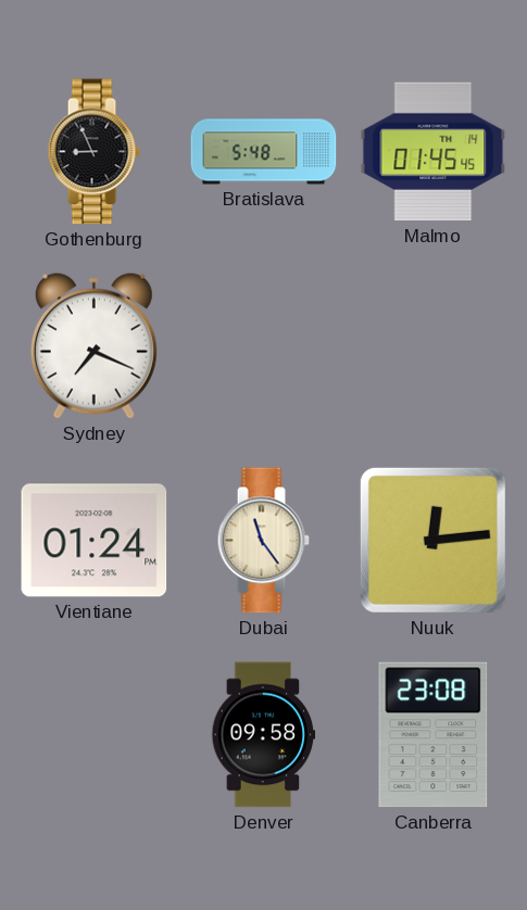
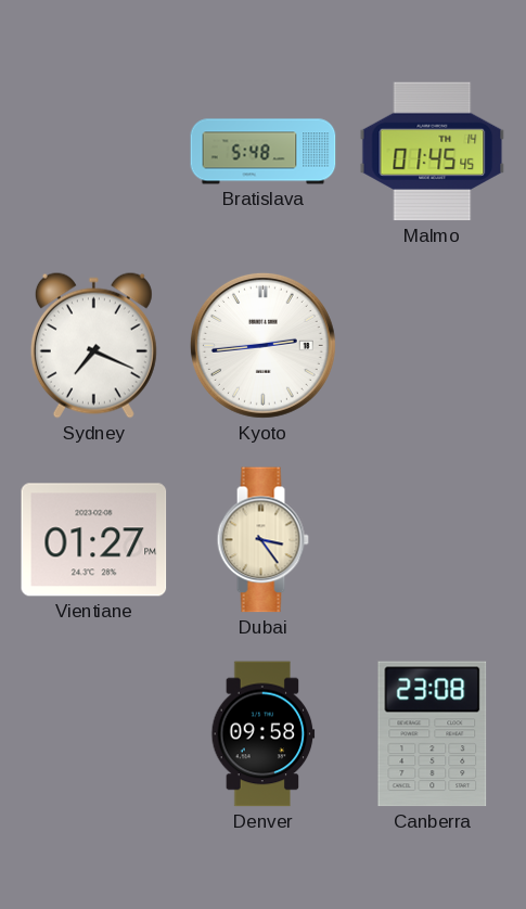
Gothenburg: 8:56 -> none (93, 152)
Kyoto: none -> 2:44 (262, 345)
Vientiane: 01:24 -> 01:27 (94, 540)
Dubai: 11:24 -> 3:24 (262, 540)
Nuuk: 12:14 -> none (432, 540)
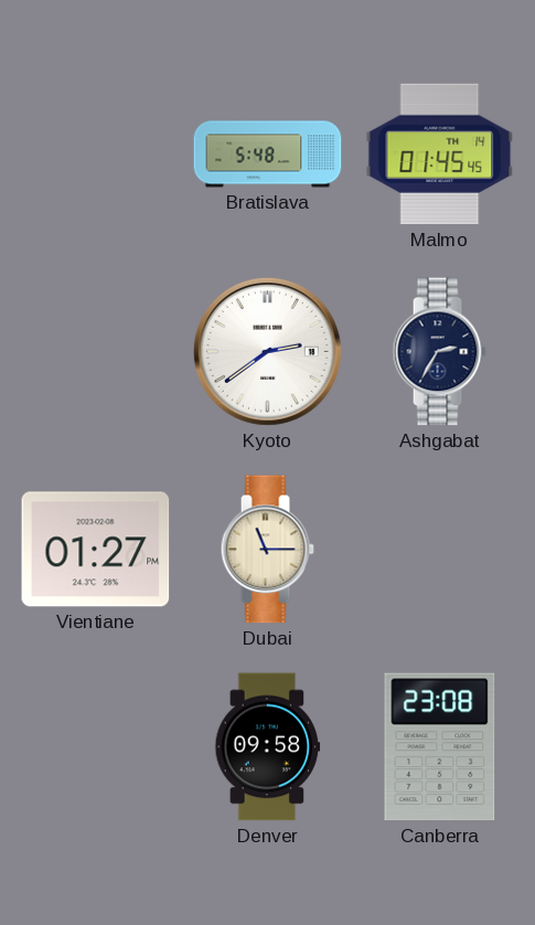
Sydney: 7:19 -> none (93, 345)
Kyoto: 2:44 -> 2:39 (267, 351)
Ashgabat: none -> 2:35 (439, 352)
Dubai: 3:24 -> 11:15 (267, 550)
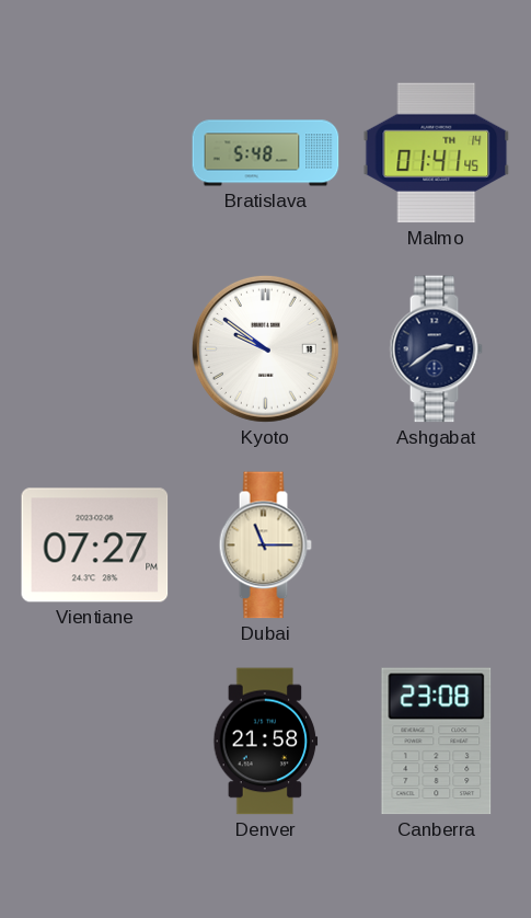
Malmo: 01:45 -> 01:41 (437, 153)
Kyoto: 2:39 -> 9:51 (265, 348)
Ashgabat: 2:35 -> 2:39 (436, 349)
Vientiane: 01:27 -> 07:27 (95, 546)
Denver: 09:58 -> 21:58 (266, 742)
